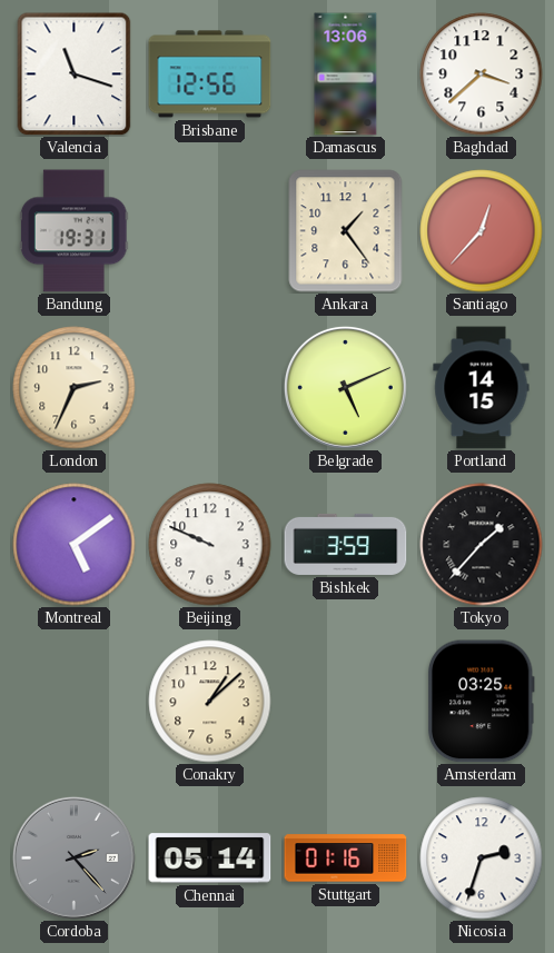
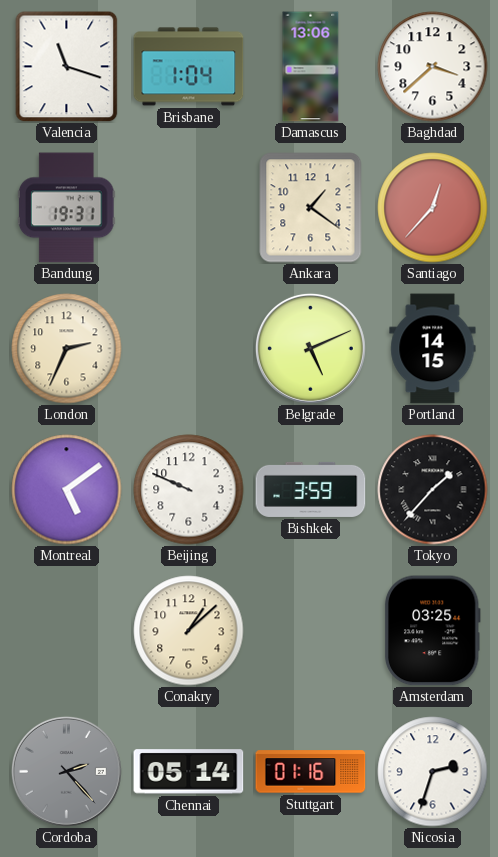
Brisbane: 12:56 -> 1:04 (189, 67)
Ankara: 1:24 -> 1:21 (311, 208)
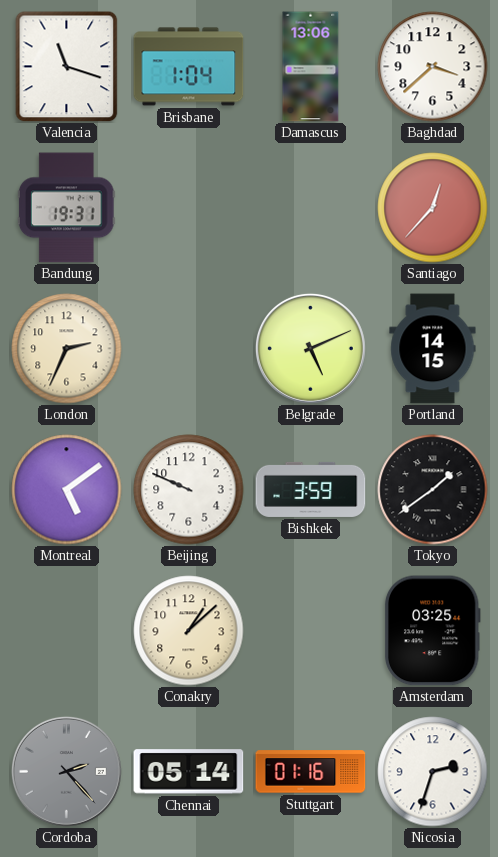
Ankara: 1:21 -> none (311, 208)
Tokyo: 1:37 -> 1:39 (433, 490)
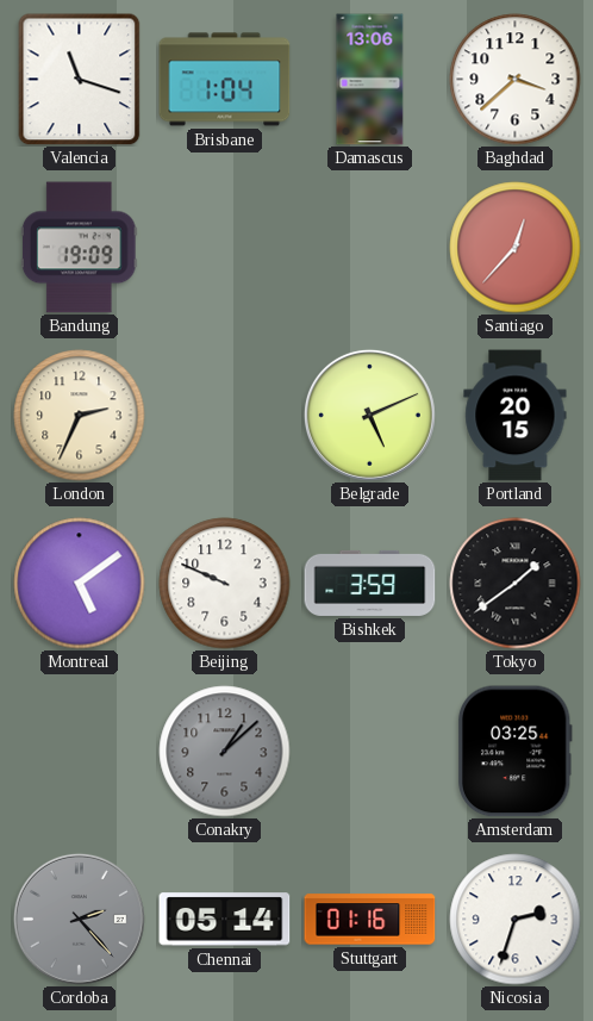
Bandung: 19:31 -> 19:09 (79, 248)
Portland: 14:15 -> 20:15 (516, 416)
Conakry dial: cream -> grey (225, 752)
